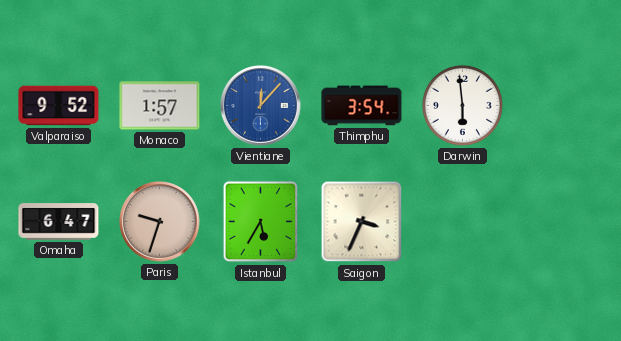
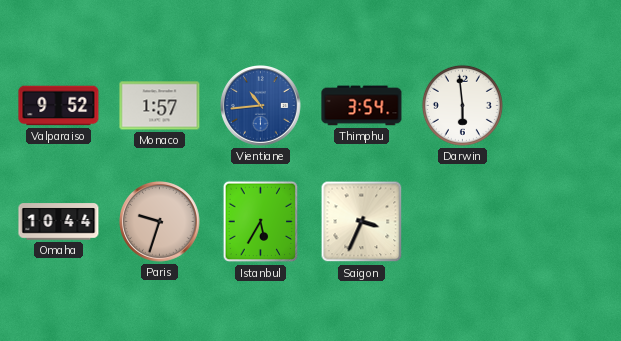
Vientiane: 12:07 -> 10:44 (261, 106)
Omaha: 6:47 -> 10:44 (59, 222)
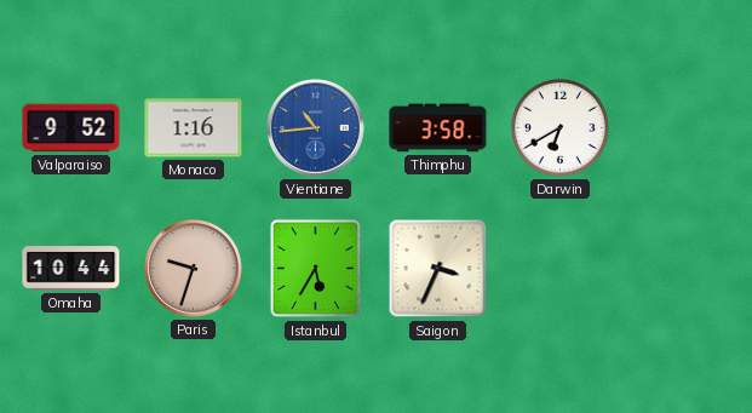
Monaco: 1:57 -> 1:16 (194, 128)
Thimphu: 3:54 -> 3:58 (438, 128)
Darwin: 5:59 -> 6:40 (559, 127)
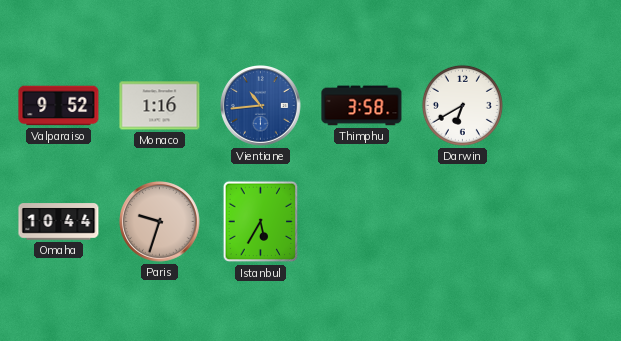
Saigon: 3:34 -> none (438, 269)
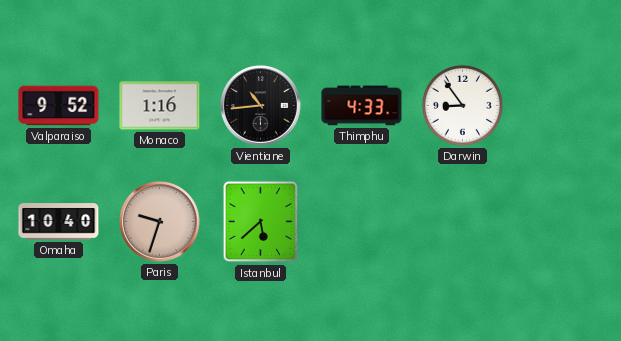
Vientiane dial: blue -> black (261, 106)
Thimphu: 3:58 -> 4:33 (362, 106)
Darwin: 6:40 -> 8:54 (462, 105)
Omaha: 10:44 -> 10:40 (59, 222)
Istanbul: 5:35 -> 5:38 (261, 222)
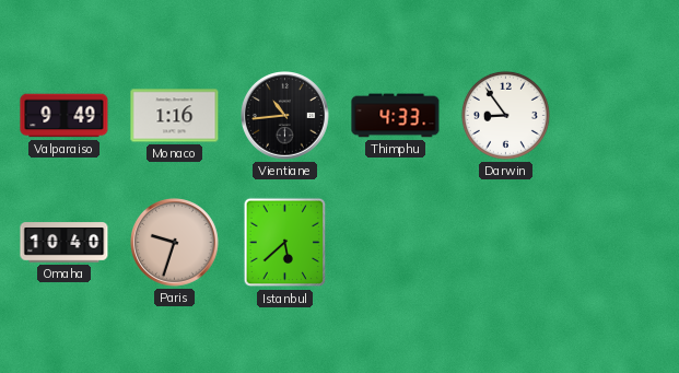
Valparaiso: 9:52 -> 9:49 (65, 116)
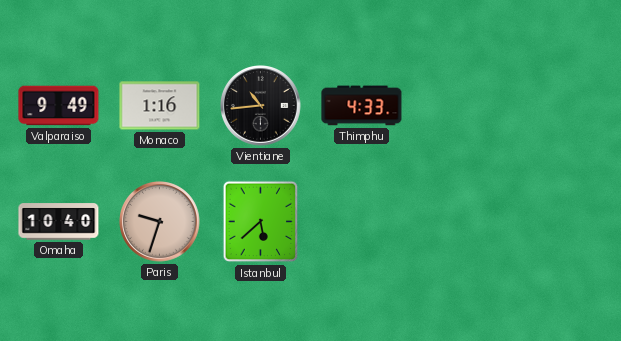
Darwin: 8:54 -> none (505, 115)
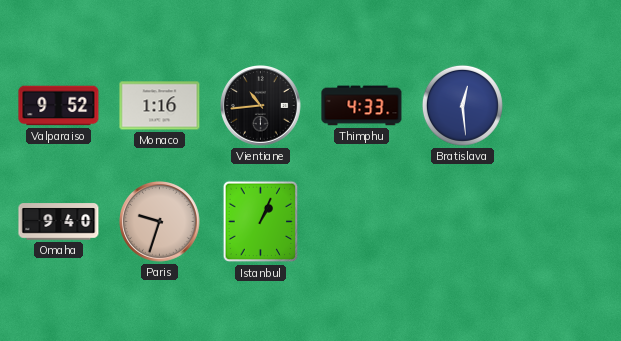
Valparaiso: 9:49 -> 9:52 (59, 106)
Bratislava: none -> 12:29 (462, 105)
Omaha: 10:40 -> 9:40 (59, 222)
Istanbul: 5:38 -> 1:04 (261, 222)
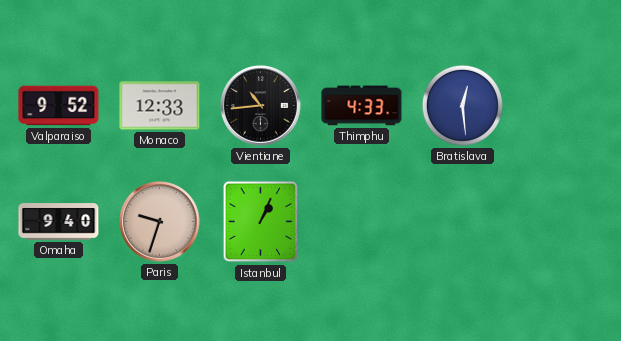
Monaco: 1:16 -> 12:33 (160, 106)
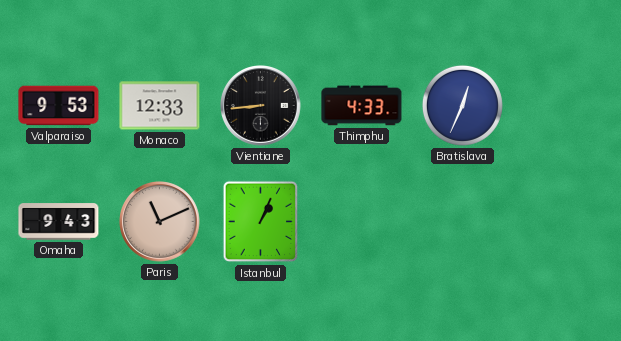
Valparaiso: 9:52 -> 9:53 (59, 106)
Vientiane: 10:44 -> 8:44 (261, 106)
Bratislava: 12:29 -> 12:34 (462, 105)
Omaha: 9:40 -> 9:43 (59, 222)
Paris: 9:33 -> 11:11 (160, 222)
